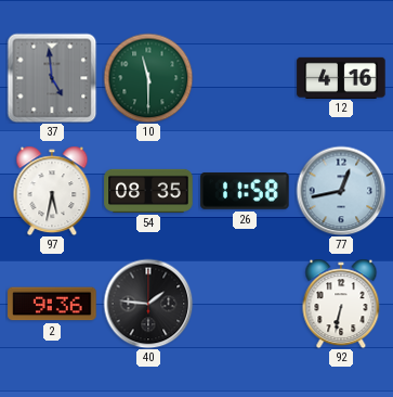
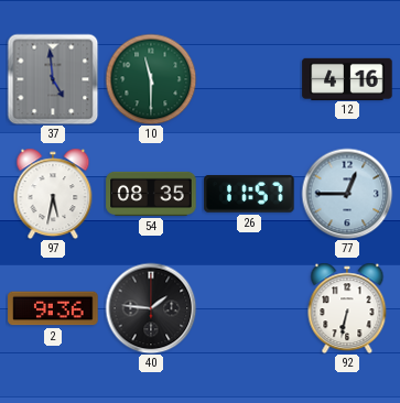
26: 11:58 -> 11:57 (249, 194)
77: 12:43 -> 12:45 (347, 194)
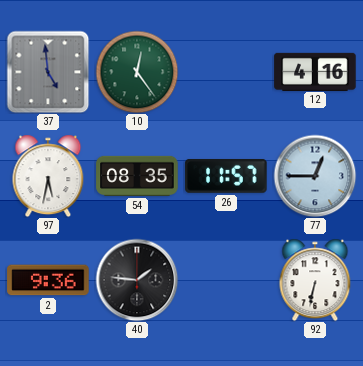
10: 11:30 -> 12:24 (137, 72)
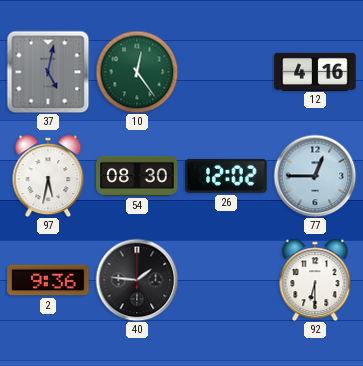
37: 4:59 -> 5:02 (48, 72)
54: 08:35 -> 08:30 (137, 176)
26: 11:57 -> 12:02 (226, 176)
92: 6:32 -> 6:30 (315, 280)
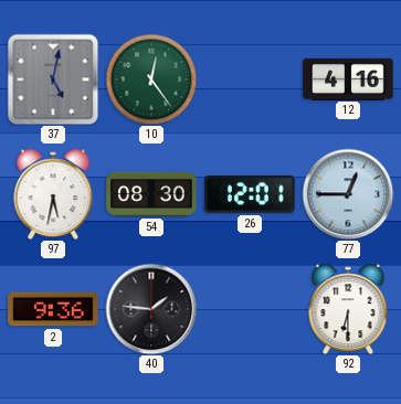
26: 12:02 -> 12:01 (250, 194)
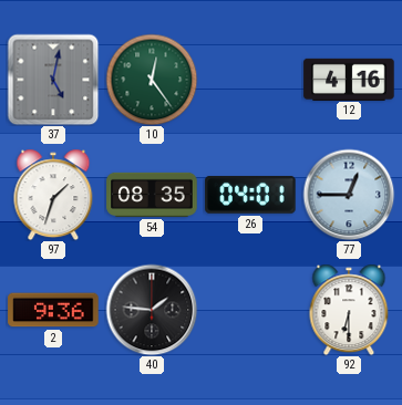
97: 5:32 -> 1:33 (53, 195)
54: 08:30 -> 08:35 (152, 195)
26: 12:01 -> 04:01 (250, 195)
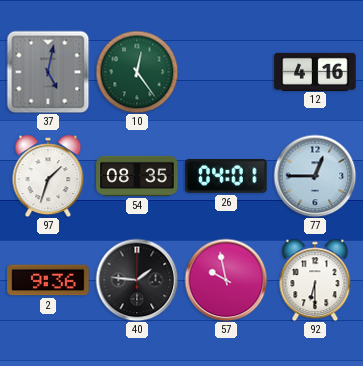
57: none -> 9:58 (226, 280)
